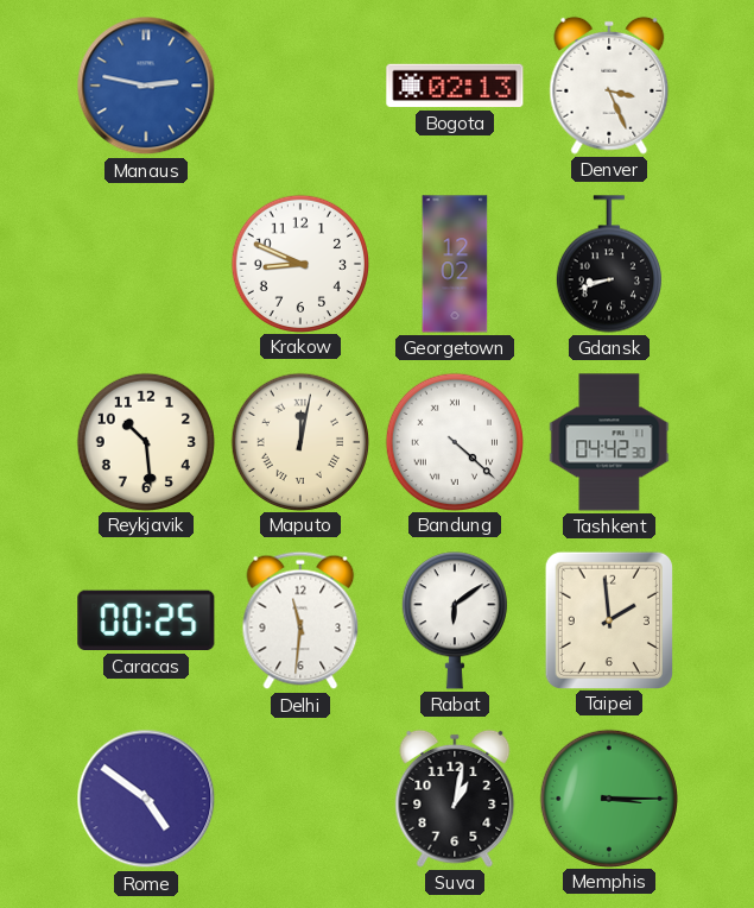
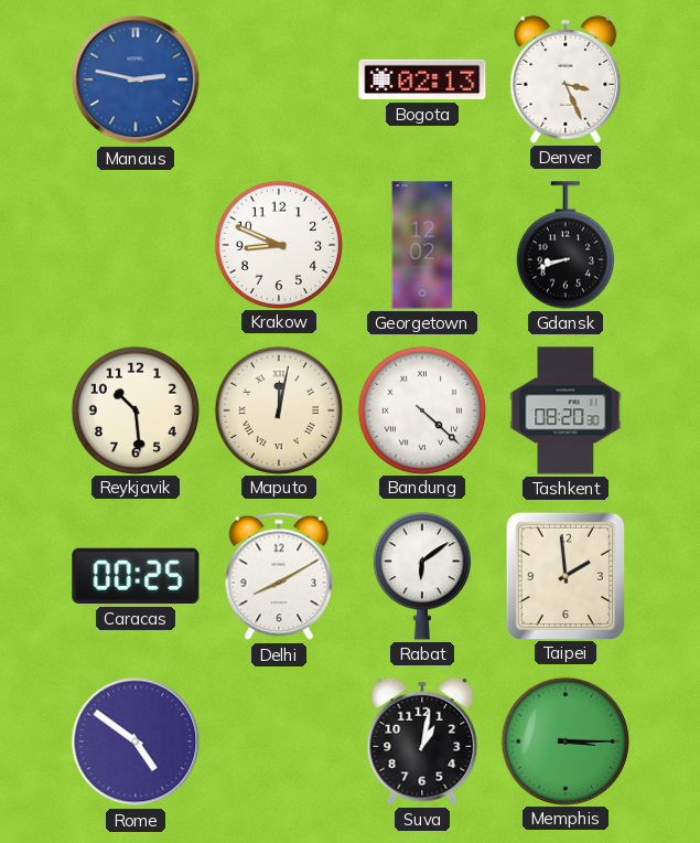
Tashkent: 04:42 -> 08:20 (566, 410)
Delhi: 11:31 -> 8:10 (279, 576)
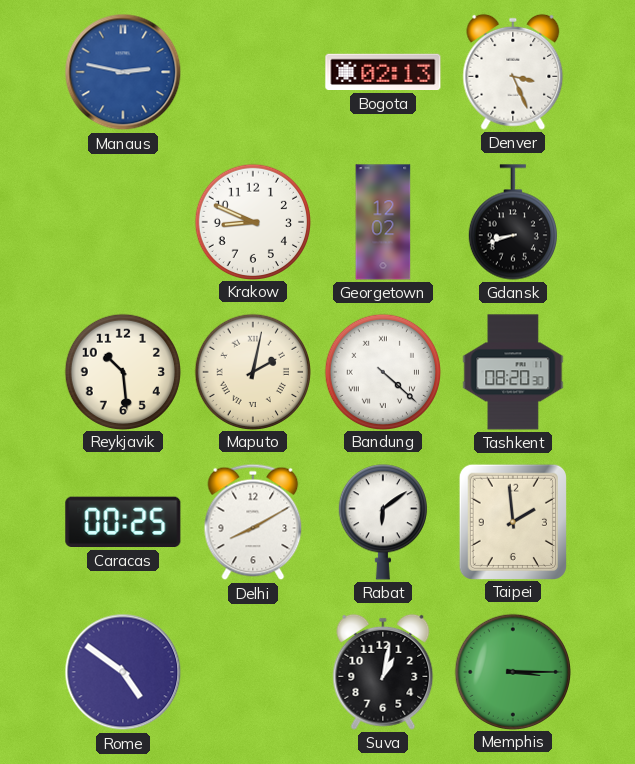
Maputo: 12:02 -> 2:02 (252, 371)
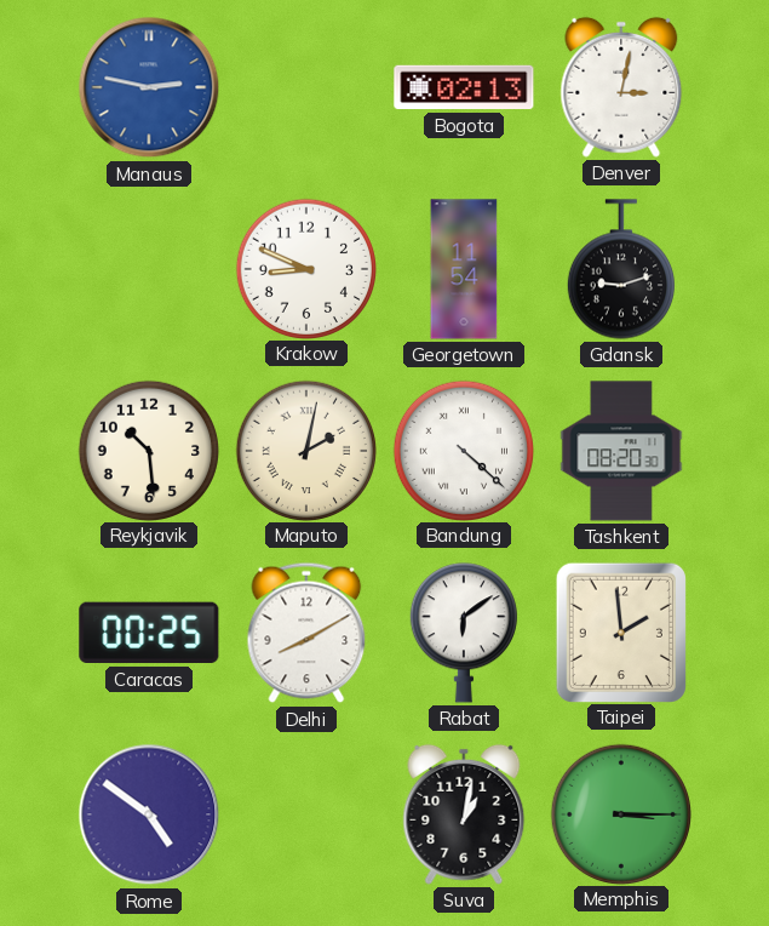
Denver: 3:26 -> 3:02 (621, 87)
Georgetown: 12:02 -> 11:54 (464, 269)
Gdansk: 8:42 -> 9:12 (621, 269)
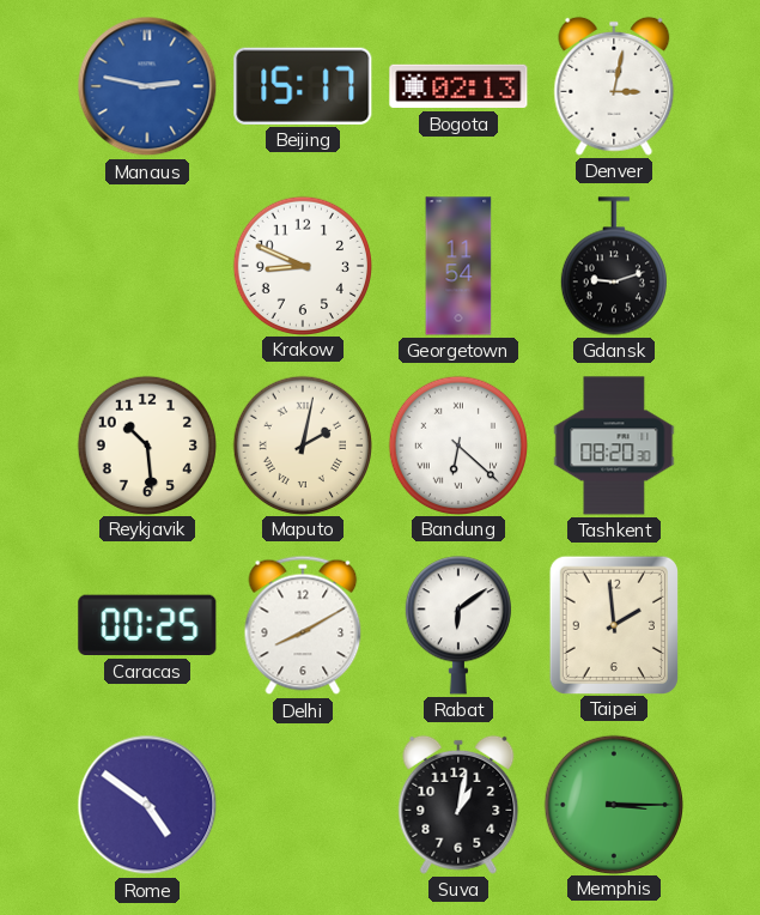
Beijing: none -> 15:17 (303, 86)
Bandung: 4:22 -> 6:22 (457, 444)
